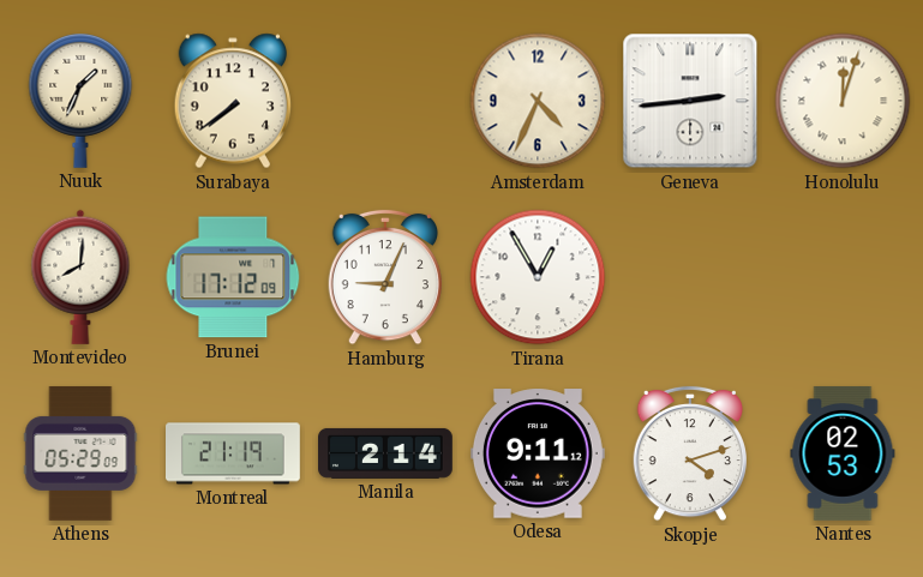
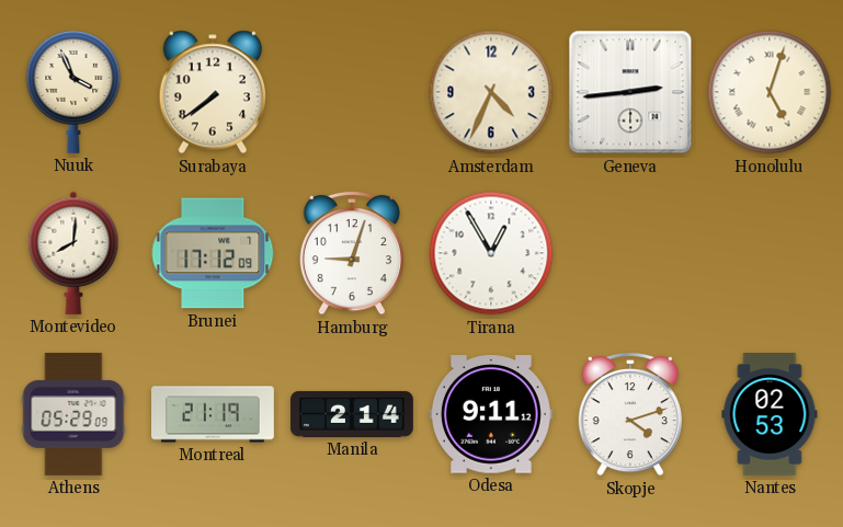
Nuuk: 1:34 -> 3:56 (73, 92)
Honolulu: 12:03 -> 5:03 (770, 92)
Hamburg: 9:04 -> 9:03 (351, 253)
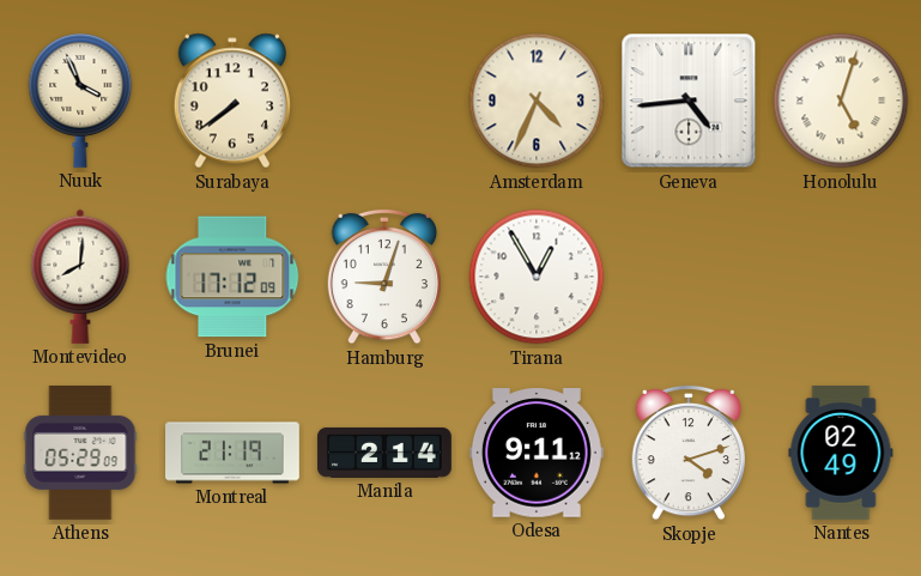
Geneva: 2:44 -> 4:44 (689, 101)
Nantes: 02:53 -> 02:49 (841, 453)
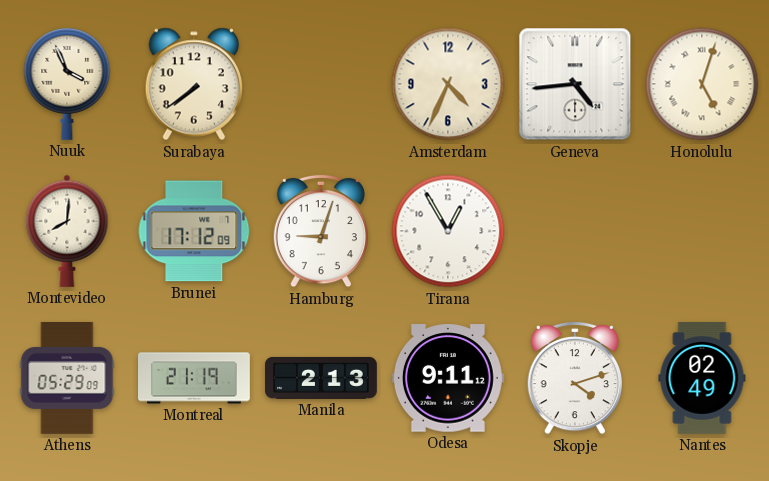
Manila: 2:14 -> 2:13 (322, 378)
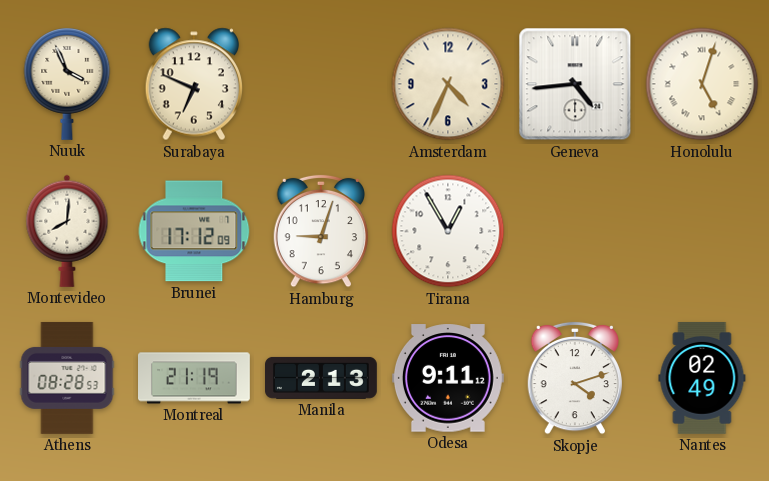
Surabaya: 7:39 -> 6:49 (193, 84)
Athens: 05:29 -> 08:28 (67, 378)
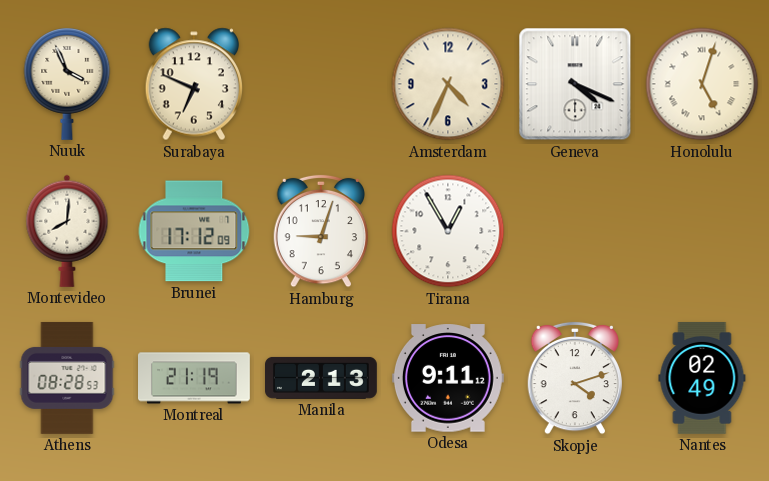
Geneva: 4:44 -> 4:19 (575, 84)
